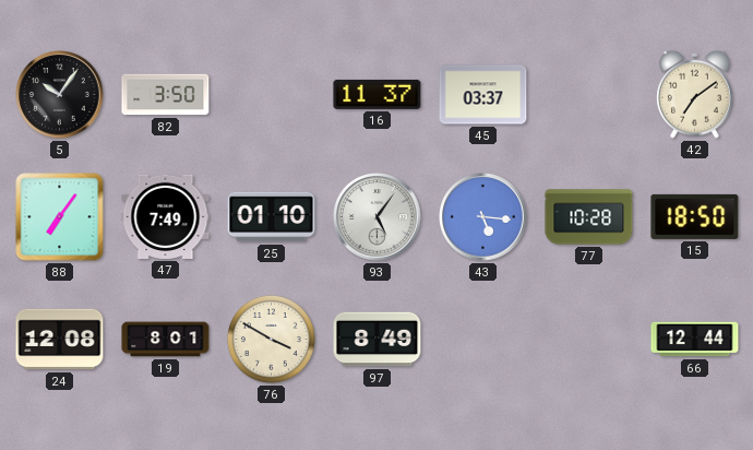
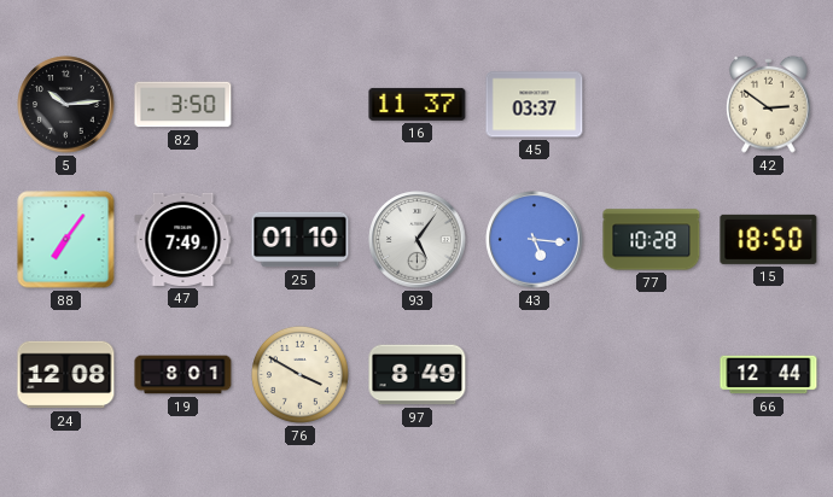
5: 10:06 -> 10:14 (66, 105)
42: 7:09 -> 2:51 (769, 104)
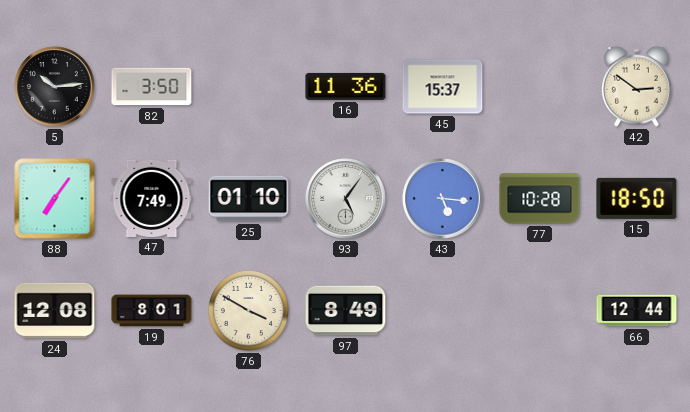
16: 11:37 -> 11:36 (346, 86)
45: 03:37 -> 15:37 (443, 87)
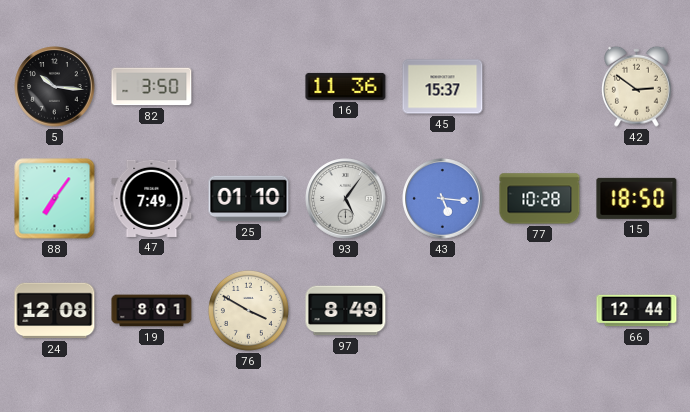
5: 10:14 -> 10:16 (55, 87)
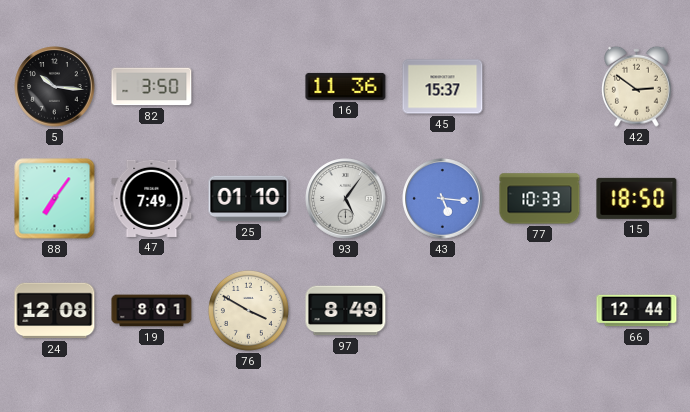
77: 10:28 -> 10:33 (540, 199)
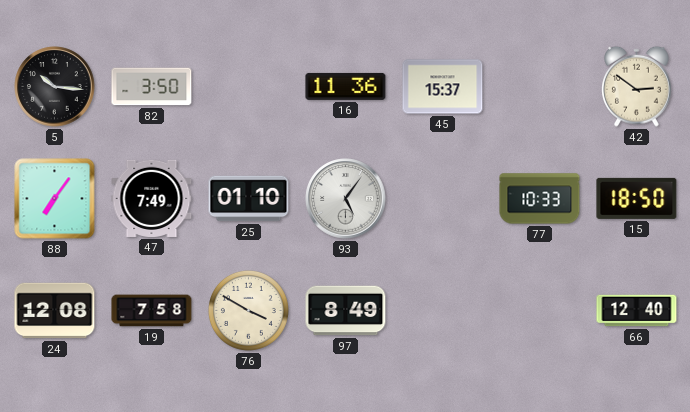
43: 5:16 -> none (443, 199)
19: 8:01 -> 7:58 (152, 311)
66: 12:44 -> 12:40 (637, 311)
